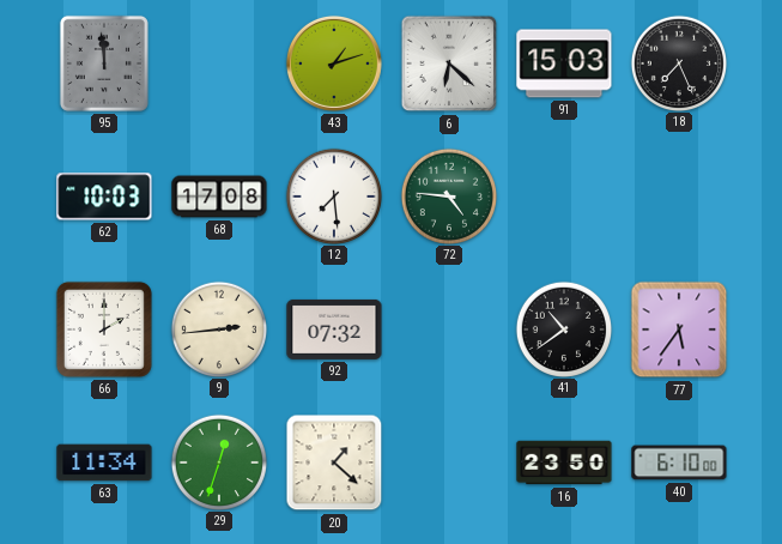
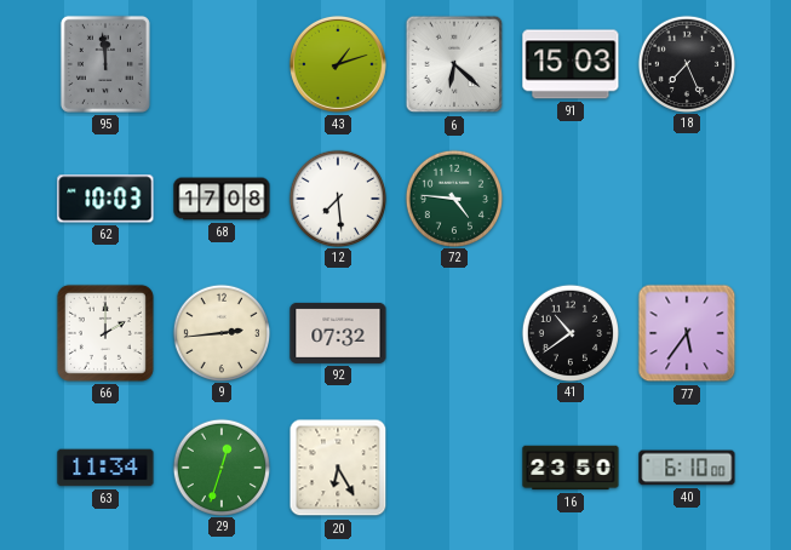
20: 1:22 -> 6:25 (338, 468)
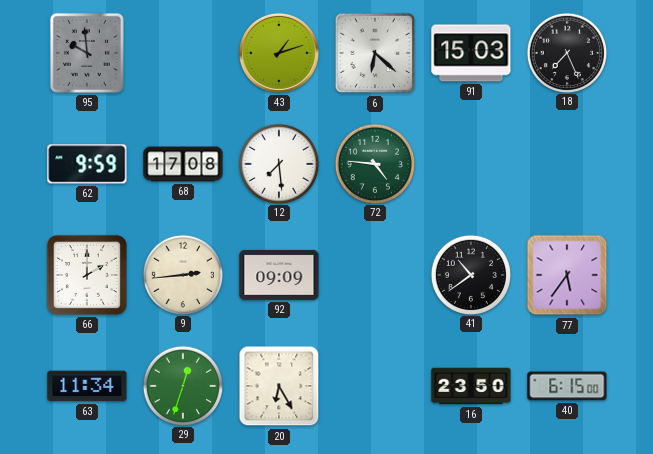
95: 11:59 -> 9:59 (87, 53)
62: 10:03 -> 9:59 (87, 164)
92: 07:32 -> 09:09 (279, 275)
40: 6:10 -> 6:15 (567, 386)
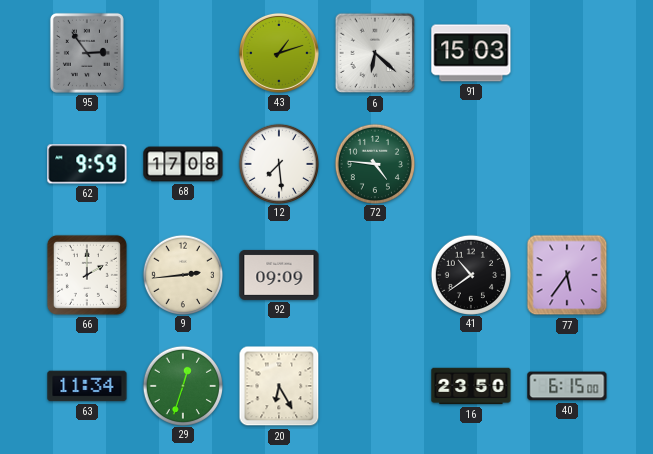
95: 9:59 -> 2:54 (87, 53)
18: 7:26 -> none (566, 52)
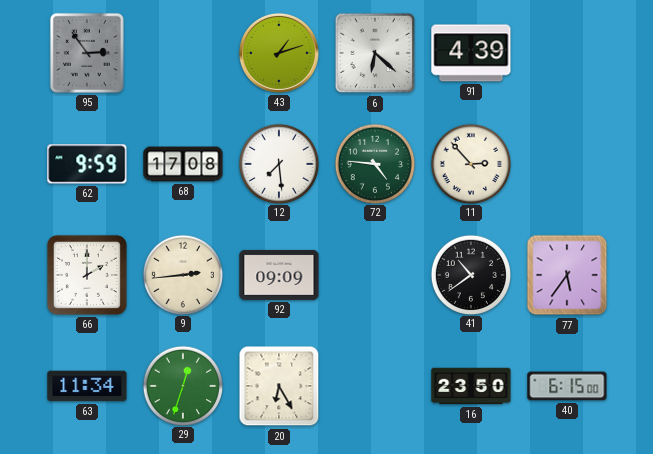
91: 15:03 -> 4:39 (471, 53)
11: none -> 2:53 (470, 163)
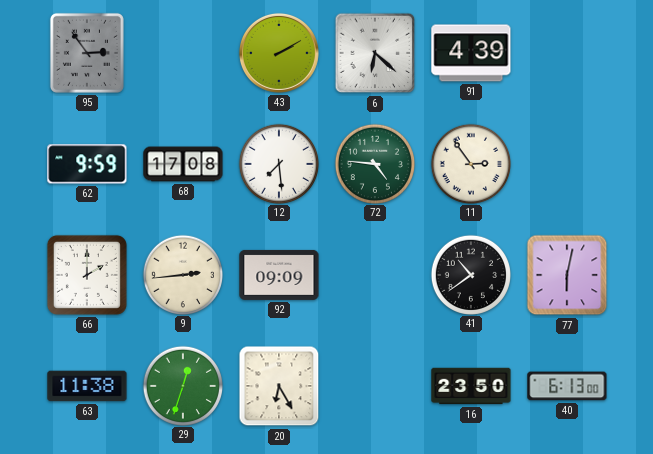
43: 1:12 -> 2:10 (279, 53)
11: 2:53 -> 2:54 (470, 163)
77: 5:36 -> 6:02 (567, 275)
63: 11:34 -> 11:38 (87, 386)
40: 6:15 -> 6:13 (567, 386)
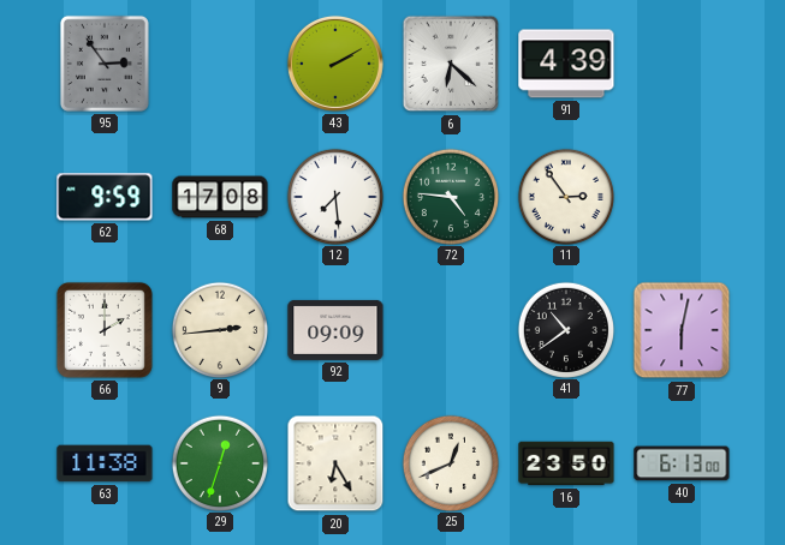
25: none -> 12:41 (450, 462)
